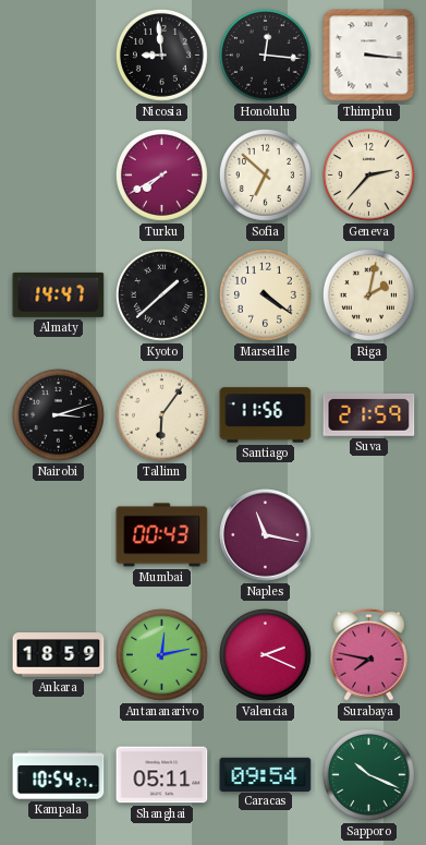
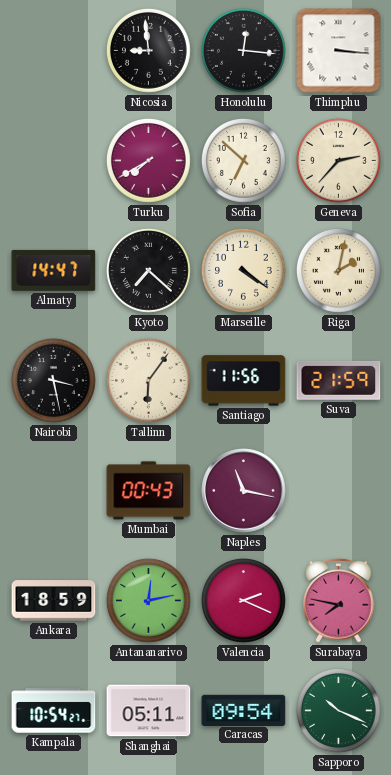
Kyoto: 1:38 -> 7:22 (148, 270)
Nairobi: 3:12 -> 3:28 (53, 380)
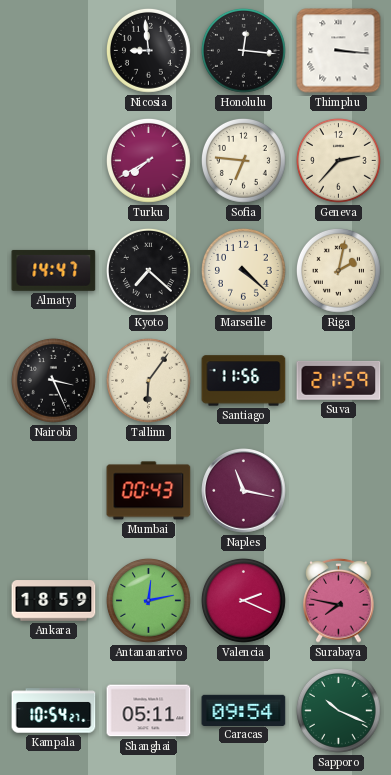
Sofia: 6:52 -> 6:46 (243, 160)
Marseille: 4:21 -> 4:22 (243, 270)
Nairobi: 3:28 -> 3:26 (53, 380)
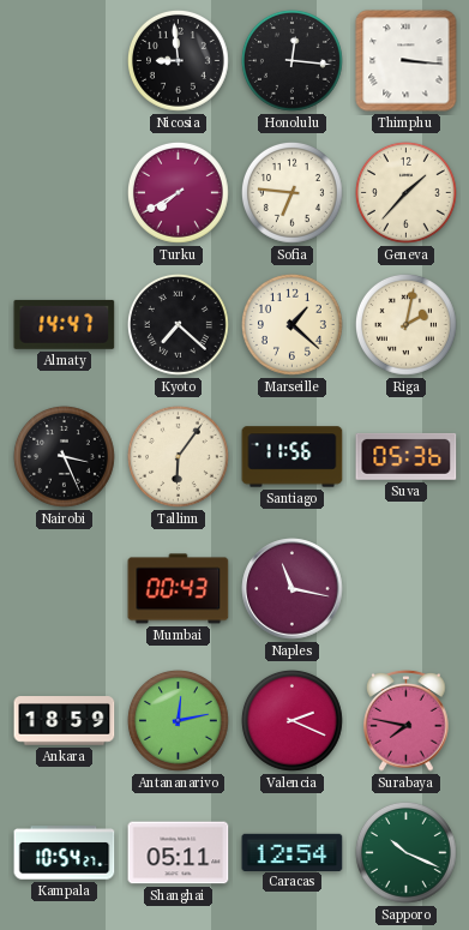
Geneva: 2:37 -> 1:37 (405, 192)
Marseille: 4:22 -> 1:22 (291, 324)
Suva: 21:59 -> 05:36 (407, 456)
Caracas: 09:54 -> 12:54 (293, 852)
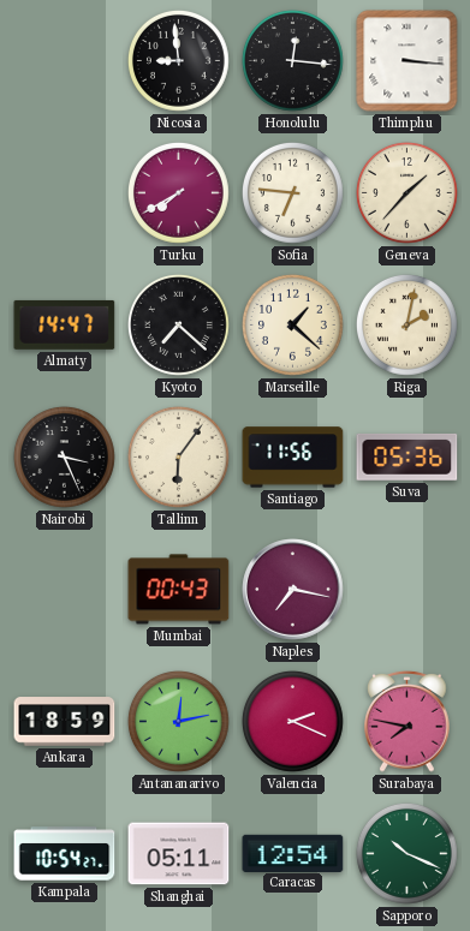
Naples: 11:17 -> 7:17 (293, 590)
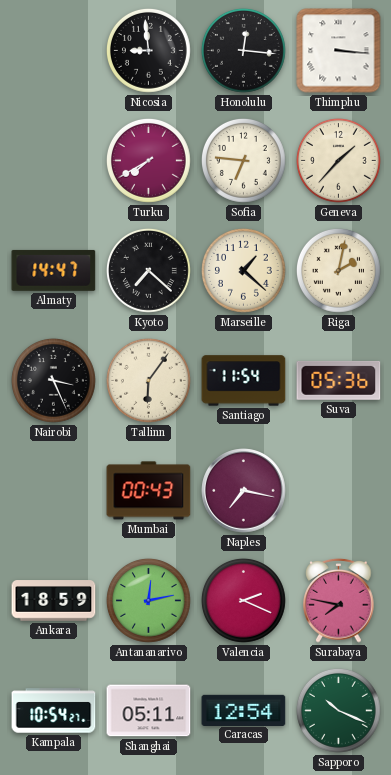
Santiago: 11:56 -> 11:54 (244, 381)
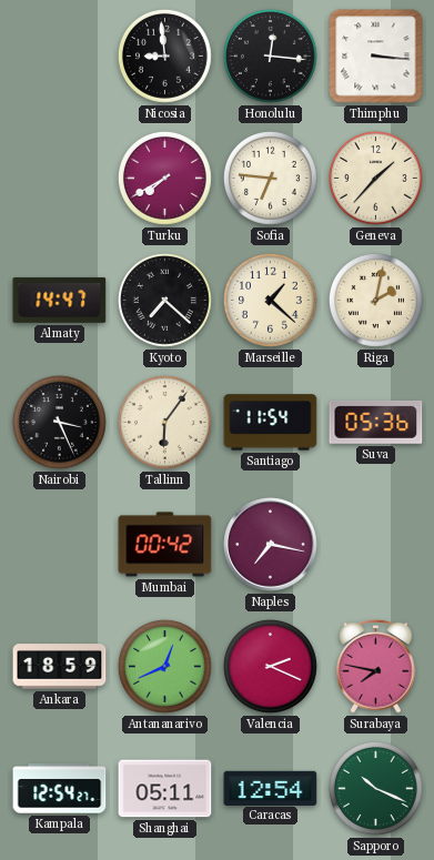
Mumbai: 00:43 -> 00:42 (165, 545)
Antananarivo: 12:13 -> 12:41 (164, 666)
Kampala: 10:54 -> 12:54 (60, 789)
